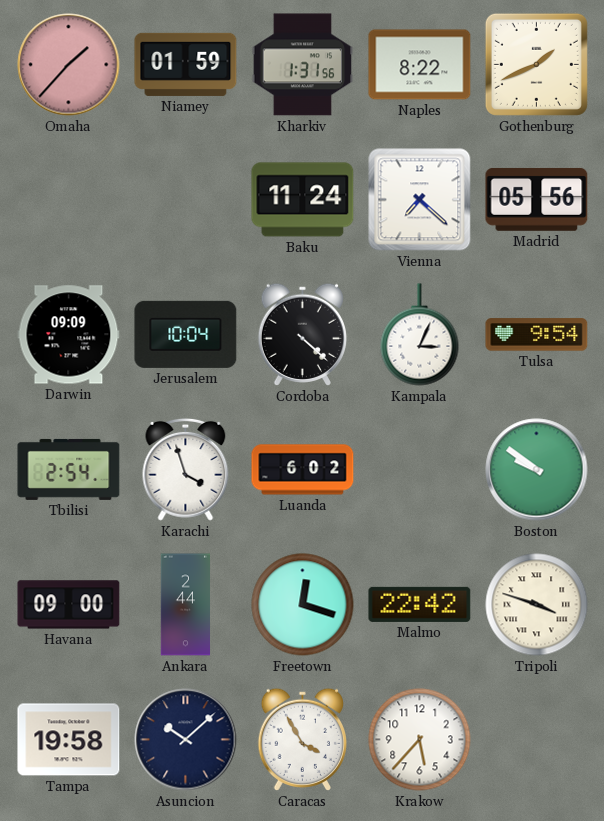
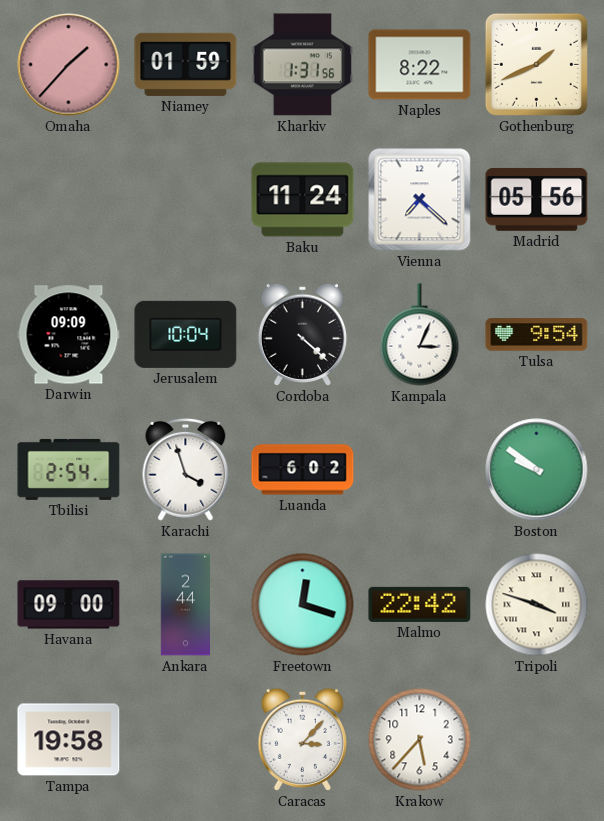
Asuncion: 10:08 -> none (186, 740)
Caracas: 3:55 -> 3:07 (302, 739)
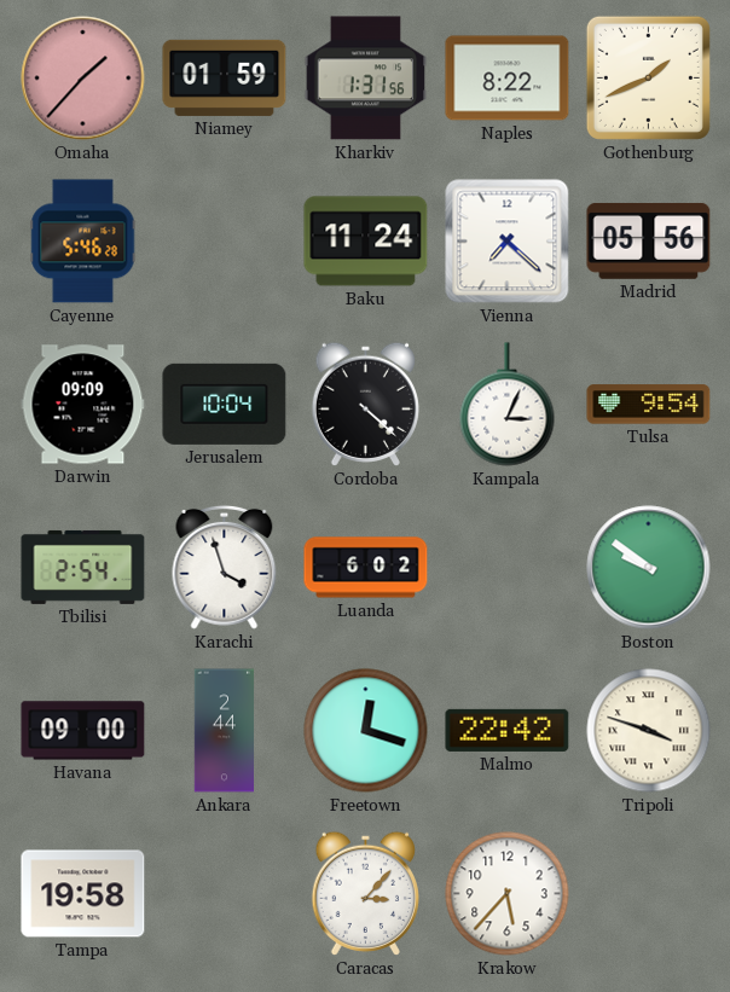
Cayenne: none -> 5:46 (83, 242)
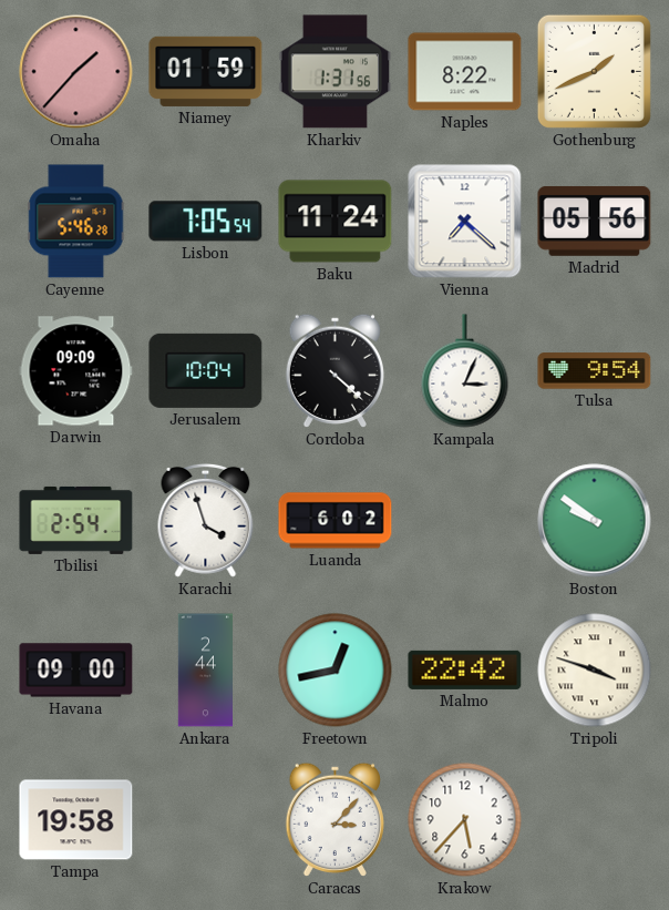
Lisbon: none -> 7:05 (206, 222)
Freetown: 12:18 -> 12:43 (336, 671)
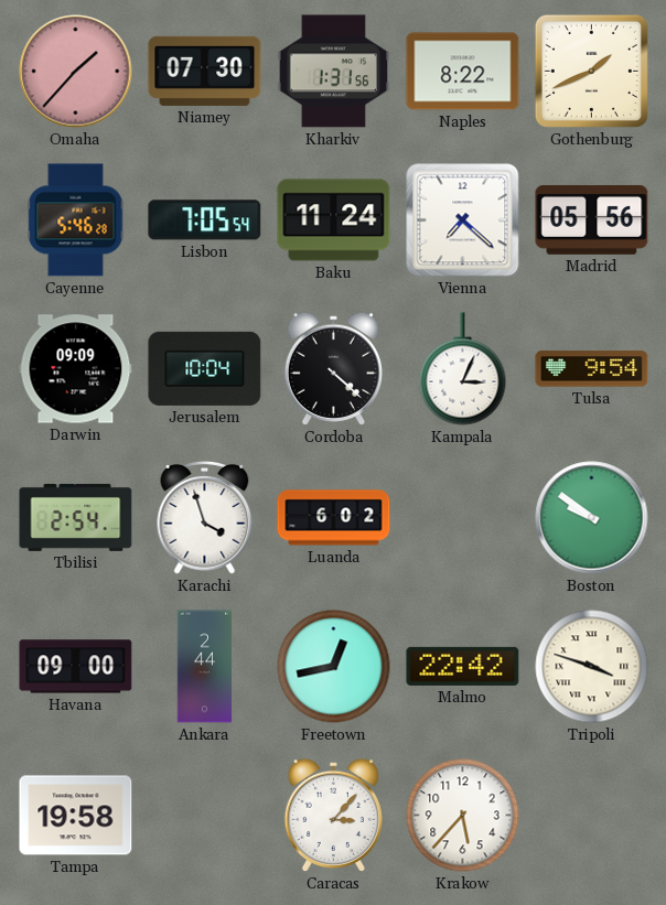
Niamey: 01:59 -> 07:30 (205, 71)
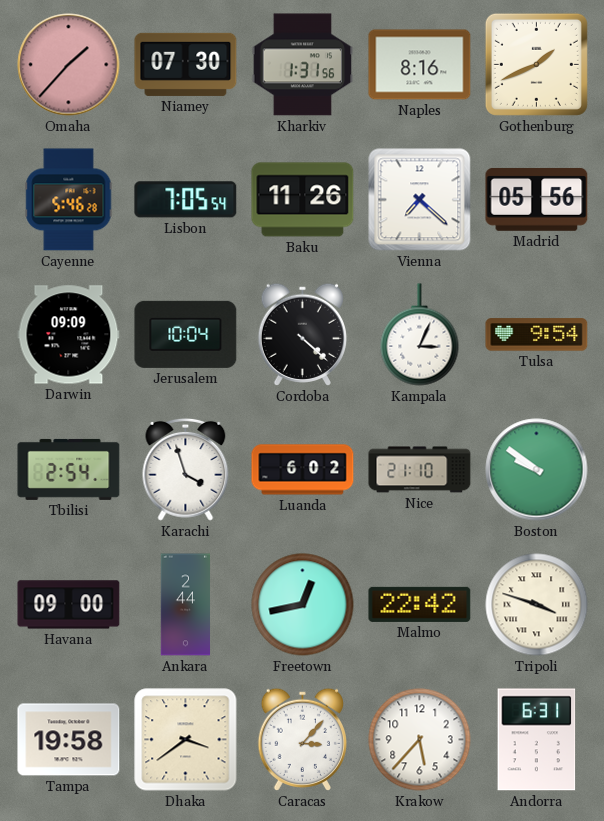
Naples: 8:22 -> 8:16 (420, 65)
Baku: 11:24 -> 11:26 (303, 200)
Nice: none -> 21:10 (420, 470)
Dhaka: none -> 3:39 (186, 740)
Andorra: none -> 6:31 (537, 740)
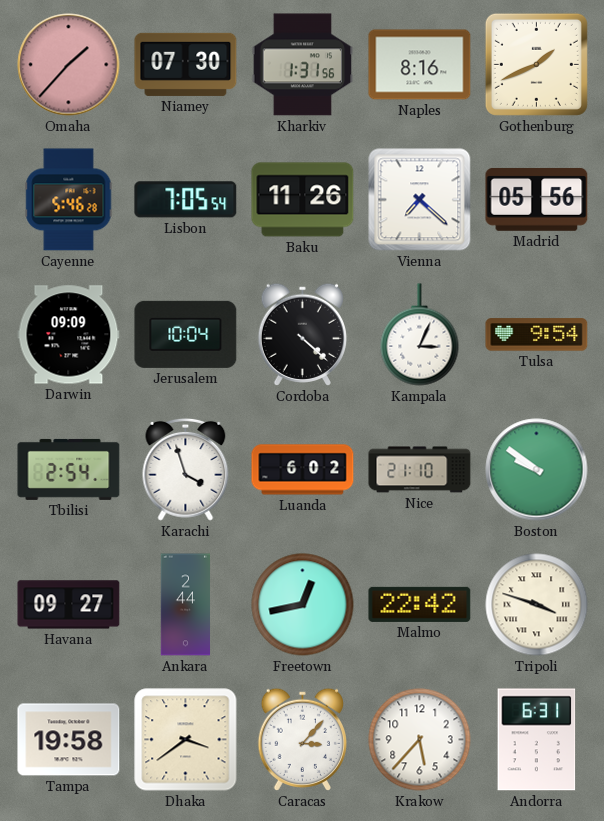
Havana: 09:00 -> 09:27 (69, 605)
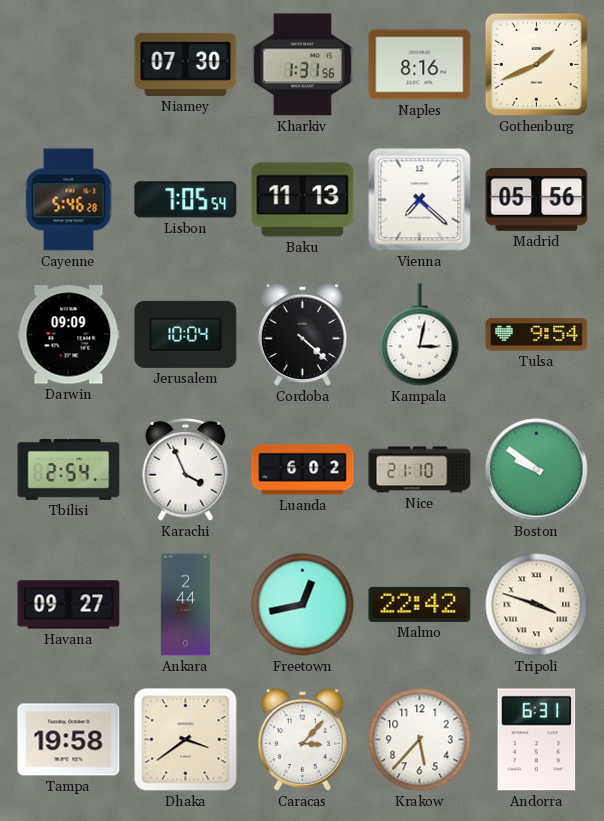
Omaha: 1:37 -> none (69, 65)
Baku: 11:26 -> 11:13 (303, 200)
Kampala: 3:04 -> 3:02 (420, 335)
Karachi: 3:57 -> 3:56 (186, 469)
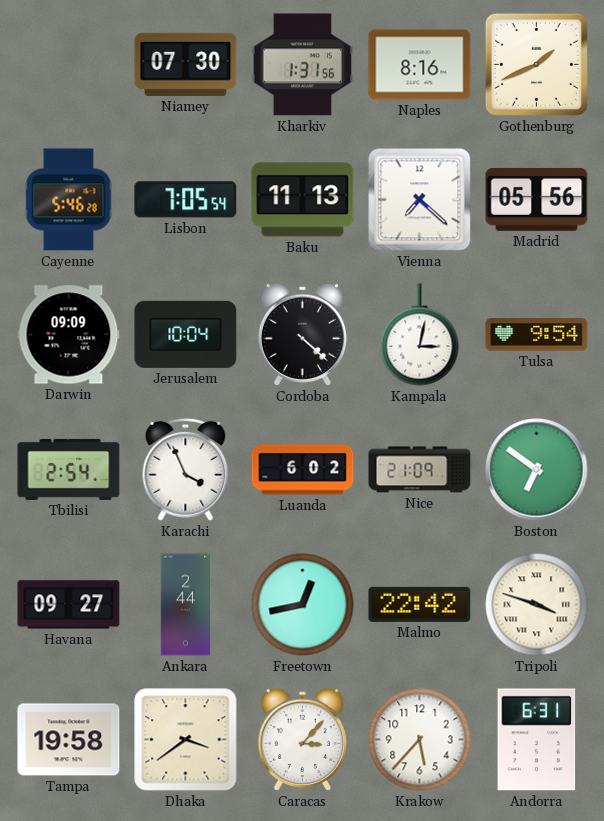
Nice: 21:10 -> 21:09 (420, 470)
Boston: 9:51 -> 6:51 (537, 470)
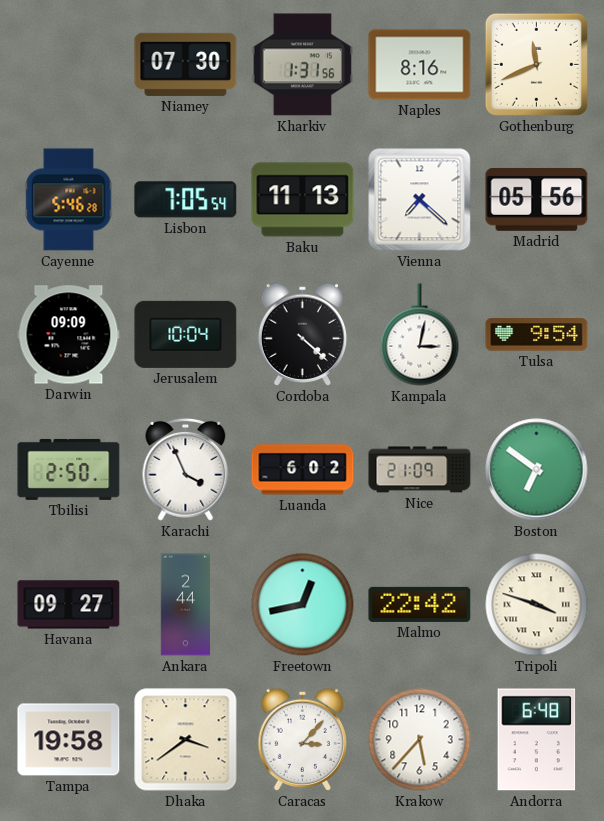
Gothenburg: 1:41 -> 11:41 (536, 64)
Tbilisi: 2:54 -> 2:50 (69, 469)
Andorra: 6:31 -> 6:48 (537, 740)
